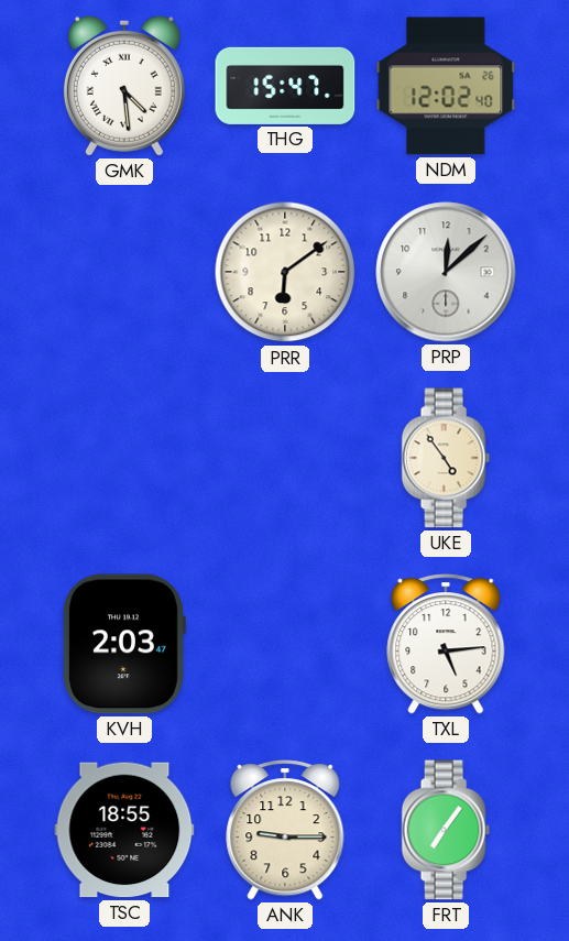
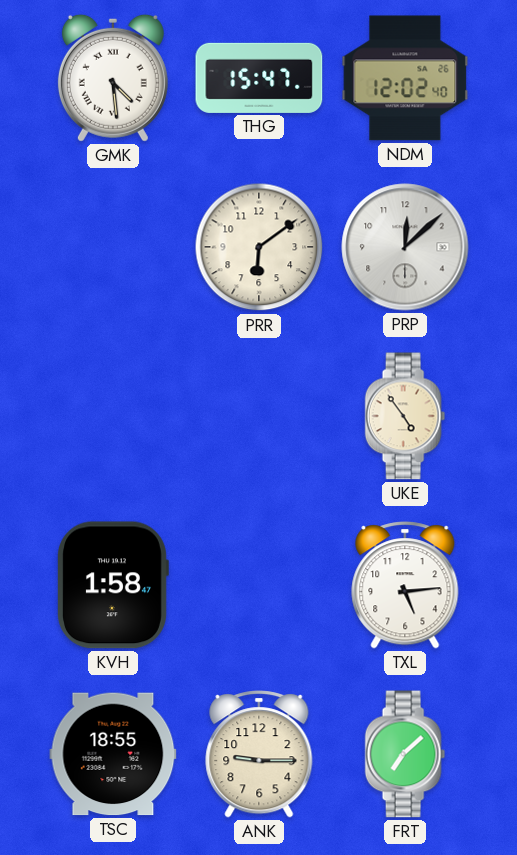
KVH: 2:03 -> 1:58 (113, 585)
FRT: 7:06 -> 7:08 (405, 754)
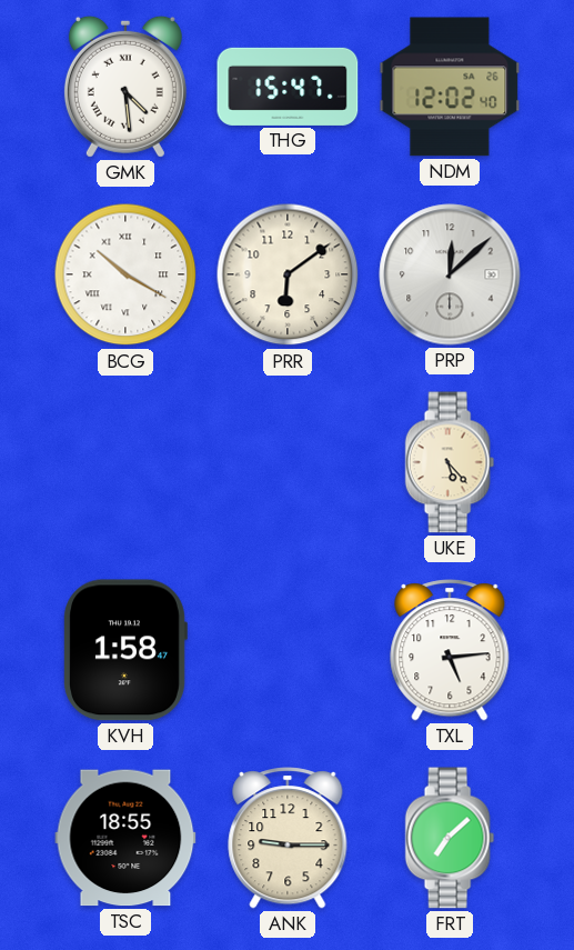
BCG: none -> 10:20 (125, 274)
UKE: 4:54 -> 5:23 (450, 462)
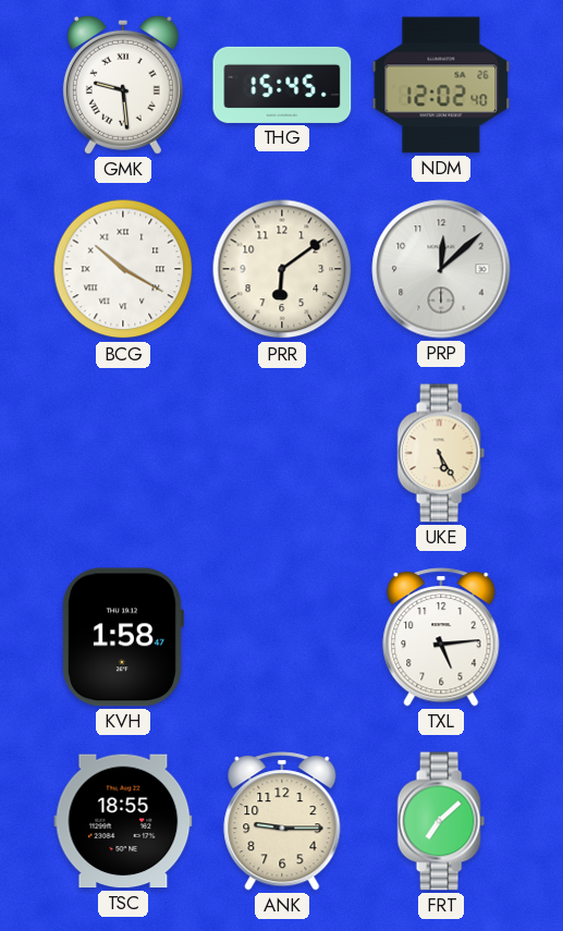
GMK: 4:29 -> 9:29 (123, 85)
THG: 15:47 -> 15:45 (282, 85)
UKE: 5:23 -> 5:25 (441, 453)
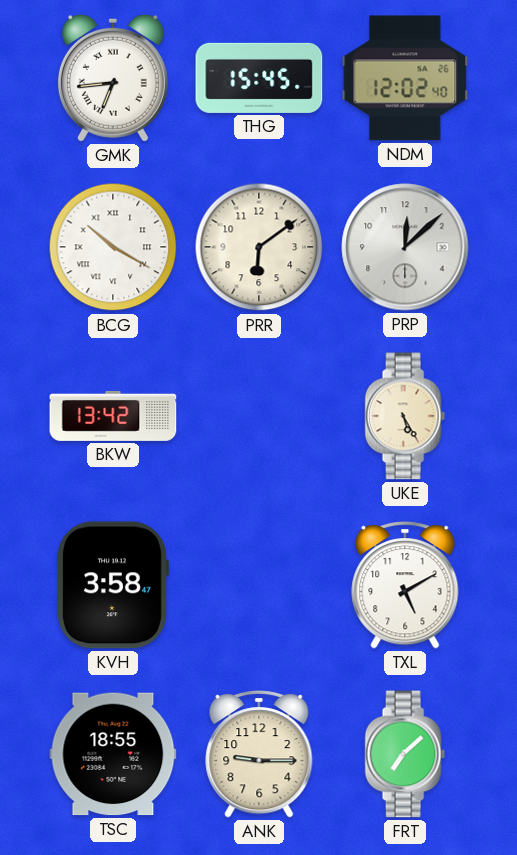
GMK: 9:29 -> 6:44 (113, 78)
BKW: none -> 13:42 (113, 416)
KVH: 1:58 -> 3:58 (113, 585)
TXL: 5:14 -> 5:10 (405, 585)
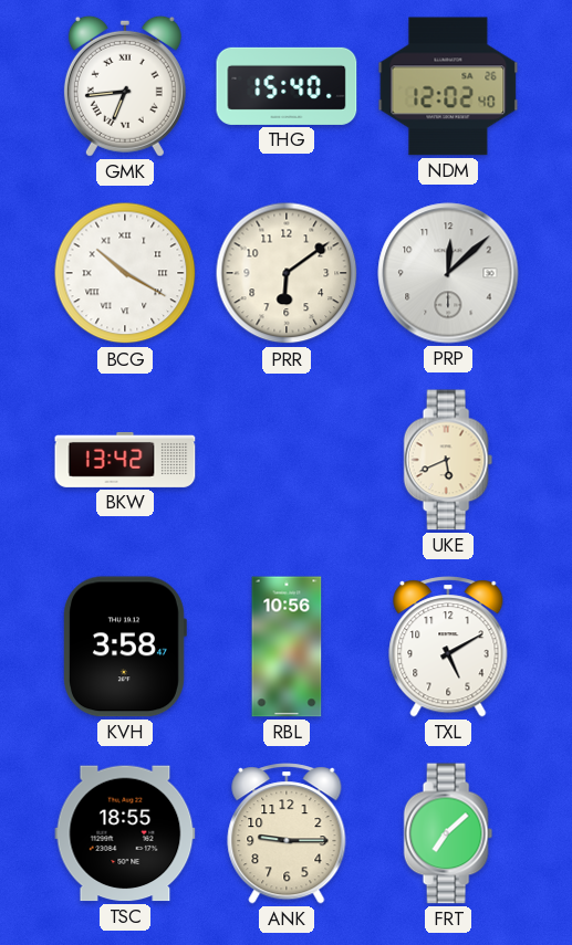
THG: 15:45 -> 15:40 (287, 86)
UKE: 5:25 -> 5:41 (448, 460)
RBL: none -> 10:56 (287, 647)
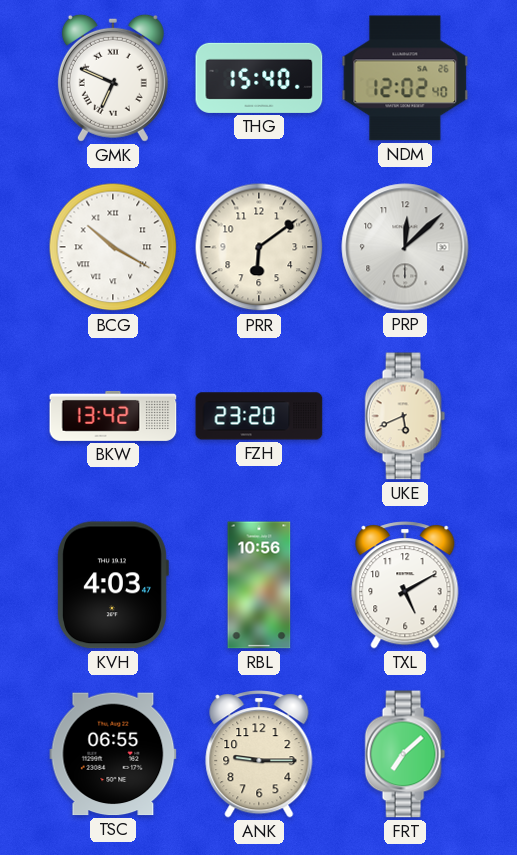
GMK: 6:44 -> 6:49 (113, 78)
FZH: none -> 23:20 (259, 416)
KVH: 3:58 -> 4:03 (113, 585)
TSC: 18:55 -> 06:55 (113, 754)
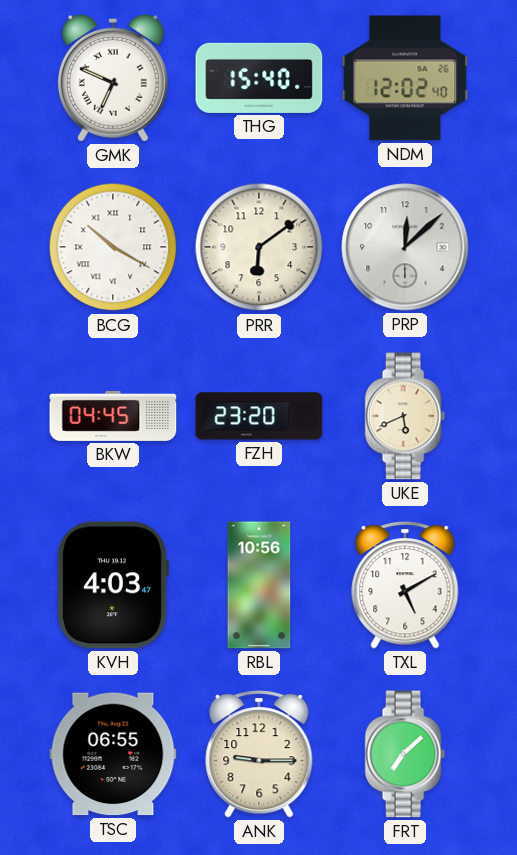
BKW: 13:42 -> 04:45 (113, 416)
